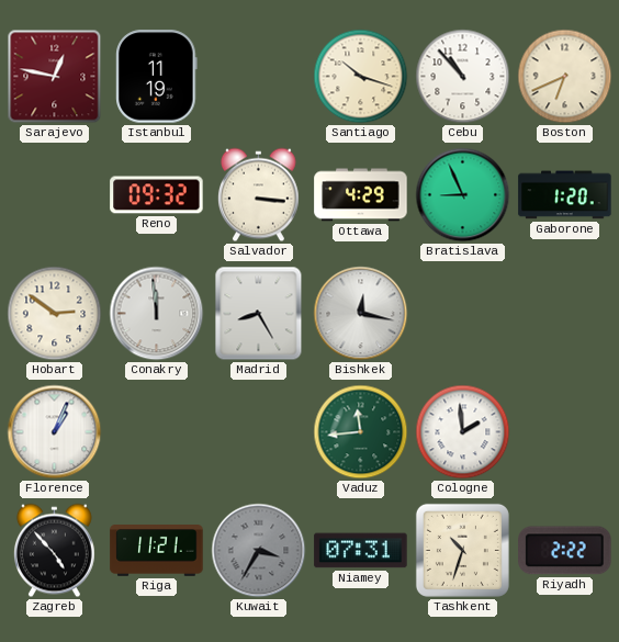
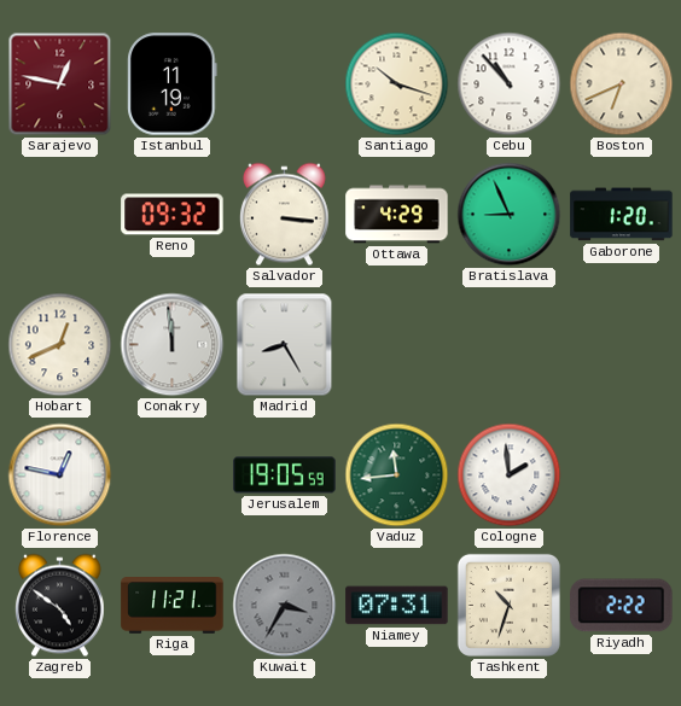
Hobart: 2:51 -> 12:41 (60, 345)
Bishkek: 12:17 -> none (361, 314)
Florence: 1:04 -> 12:47 (60, 475)
Jerusalem: none -> 19:05 (285, 475)
Zagreb: 4:53 -> 4:51 (59, 606)
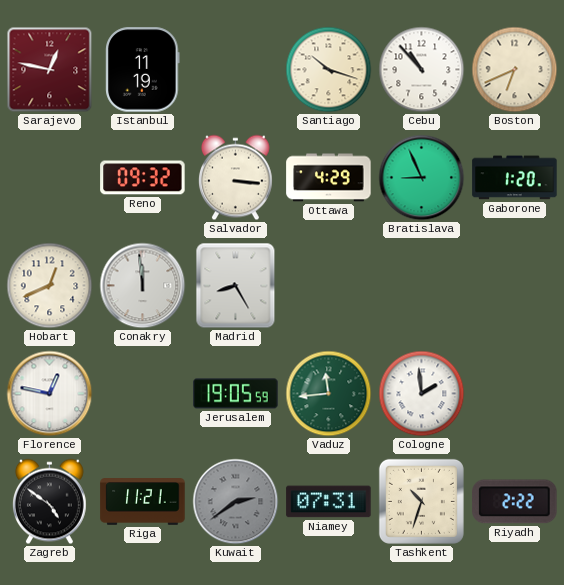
Kuwait: 3:35 -> 2:39 (236, 502)
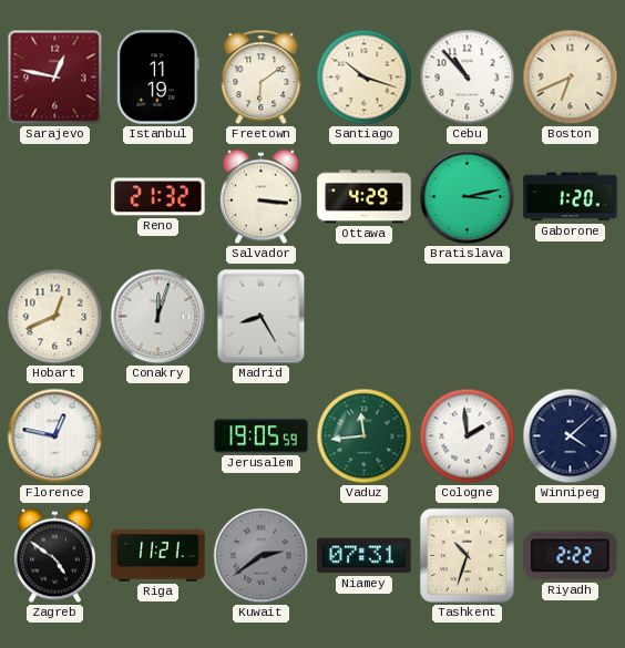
Freetown: none -> 6:09 (262, 78)
Reno: 09:32 -> 21:32 (158, 197)
Bratislava: 8:56 -> 3:13 (468, 197)
Conakry: 11:59 -> 12:03 (158, 317)
Winnipeg: none -> 4:08 (571, 436)
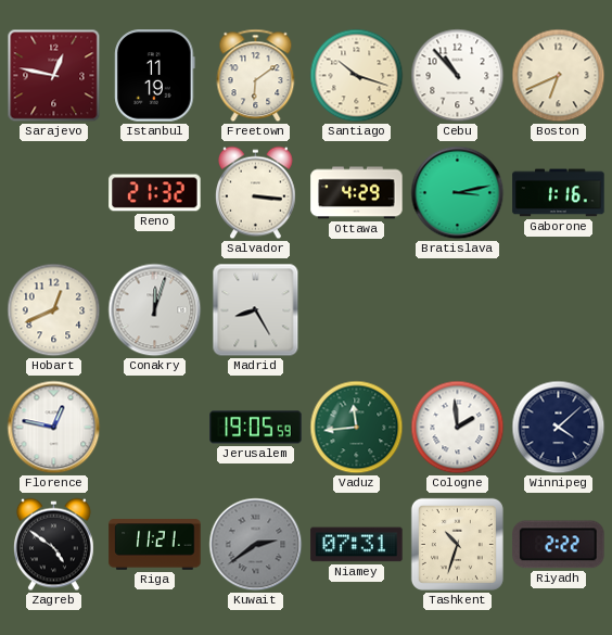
Gaborone: 1:20 -> 1:16 (559, 193)
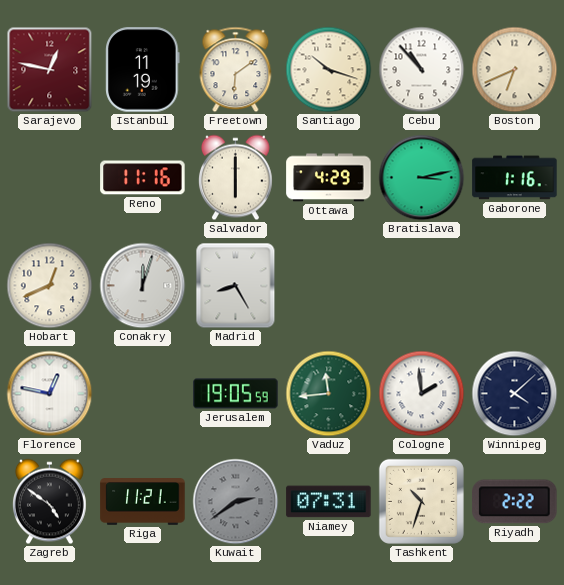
Reno: 21:32 -> 11:16 (143, 178)
Salvador: 3:16 -> 6:00 (235, 178)
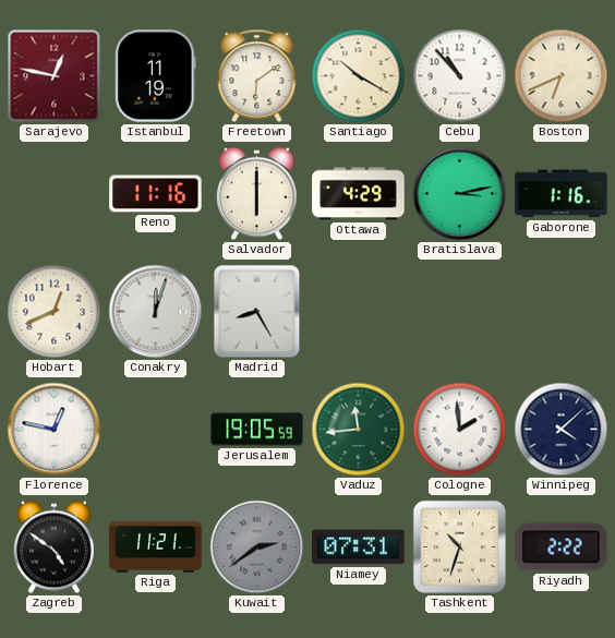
Santiago: 10:18 -> 10:20 (359, 76)
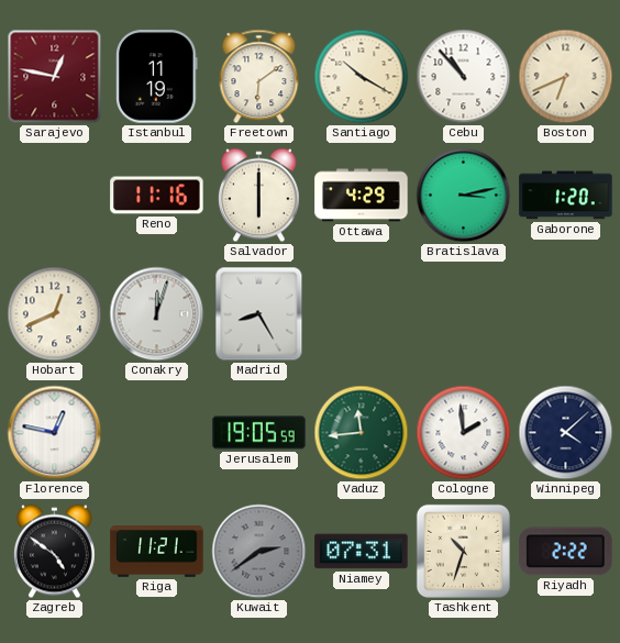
Gaborone: 1:16 -> 1:20 (566, 196)
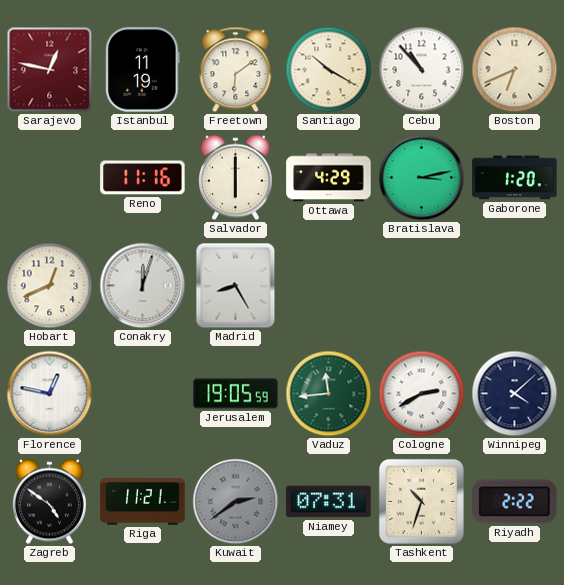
Cologne: 1:59 -> 2:40 (422, 394)
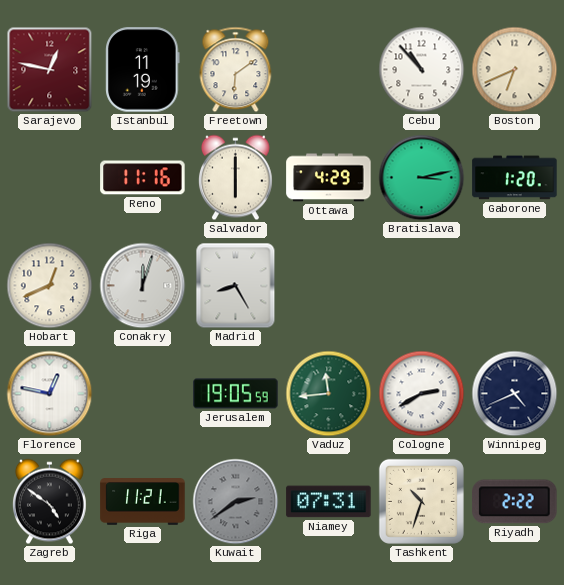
Santiago: 10:20 -> none (329, 70)
Winnipeg: 4:08 -> 4:41 (515, 394)
